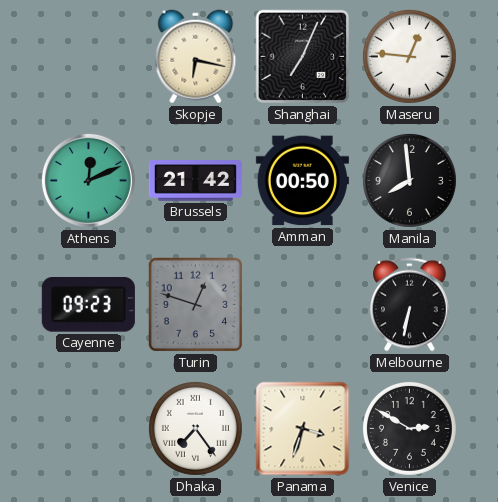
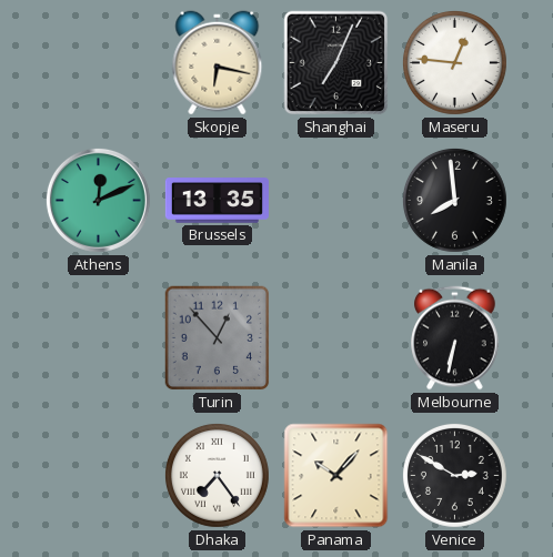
Brussels: 21:42 -> 13:35 (217, 201)
Amman: 00:50 -> none (302, 181)
Cayenne: 09:23 -> none (88, 305)
Turin: 12:48 -> 12:53 (218, 338)
Panama: 3:33 -> 10:07 (336, 476)
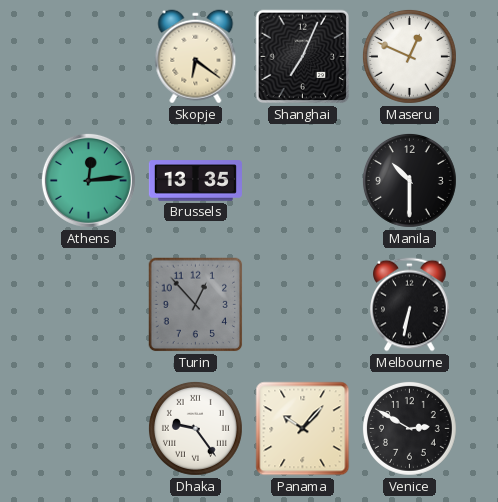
Skopje: 6:17 -> 6:21 (196, 57)
Maseru: 12:46 -> 12:49 (409, 56)
Athens: 12:11 -> 12:14 (88, 180)
Manila: 7:59 -> 10:30 (409, 180)
Dhaka: 7:24 -> 9:24 (195, 428)
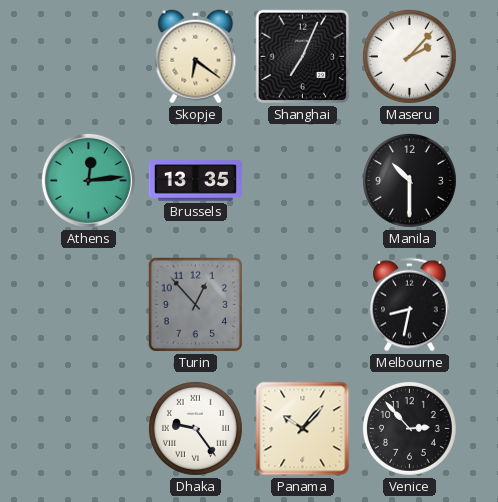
Maseru: 12:49 -> 2:07 (409, 56)
Melbourne: 6:32 -> 8:32 (410, 305)
Venice: 2:50 -> 2:53 (409, 428)
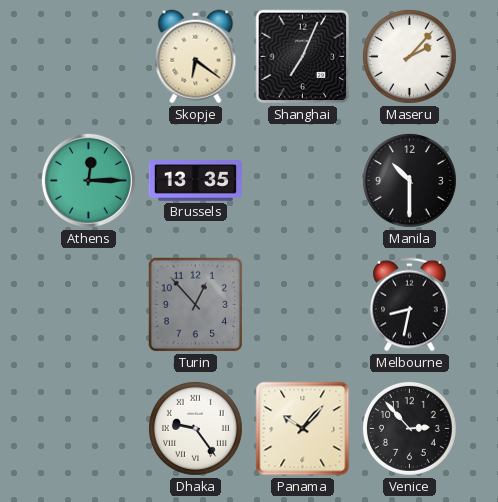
Athens: 12:14 -> 12:15 (88, 180)
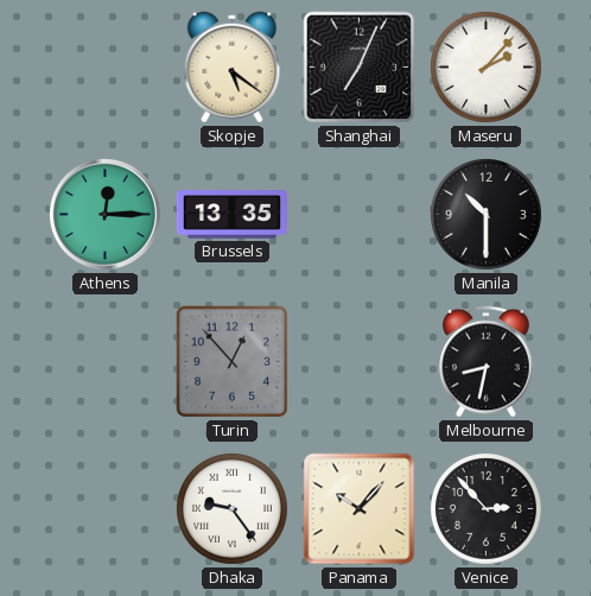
Skopje: 6:21 -> 5:21 (233, 68)
